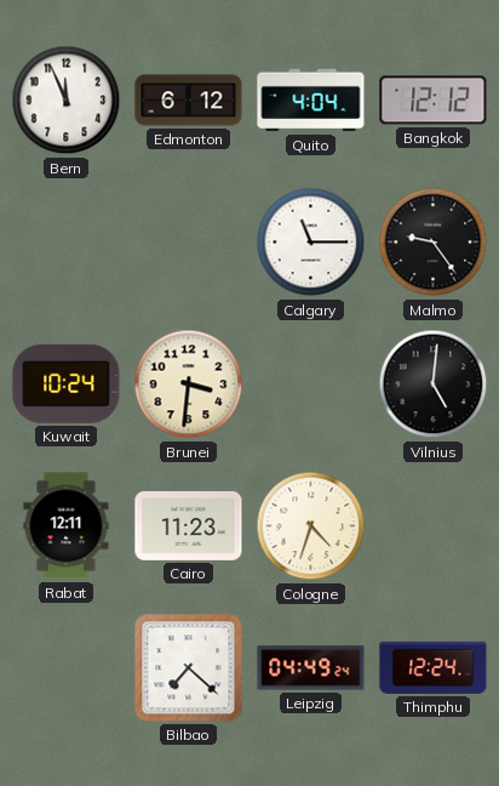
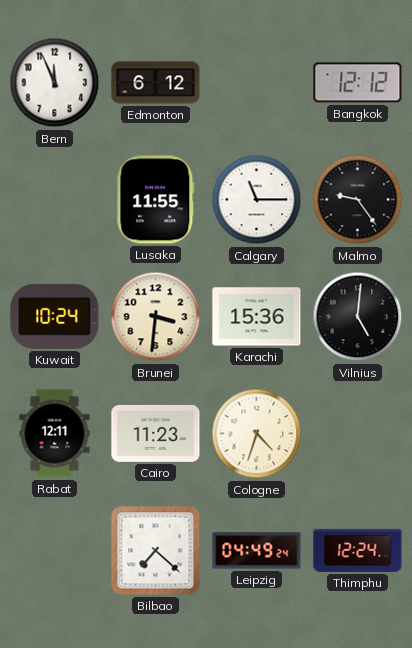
Quito: 4:04 -> none (311, 101)
Lusaka: none -> 11:55 (156, 200)
Karachi: none -> 15:36 (257, 317)
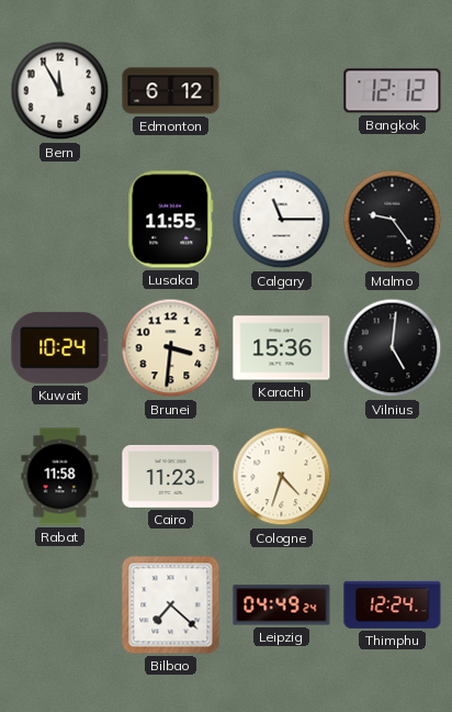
Bern: 11:56 -> 11:55 (60, 91)
Rabat: 12:11 -> 11:58 (60, 477)
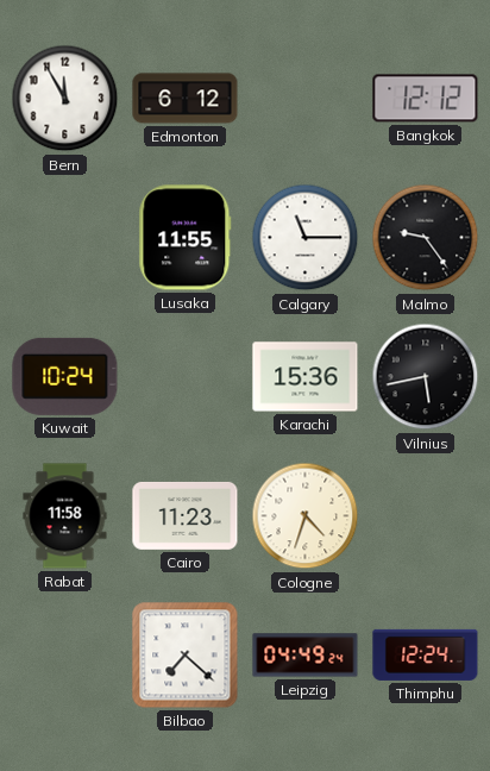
Brunei: 3:31 -> none (171, 348)
Vilnius: 5:01 -> 5:43 (426, 377)
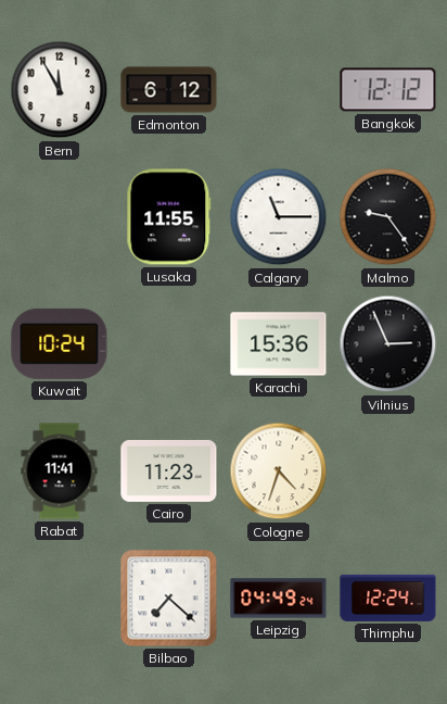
Vilnius: 5:43 -> 2:56 (388, 344)
Rabat: 11:58 -> 11:41 (60, 472)
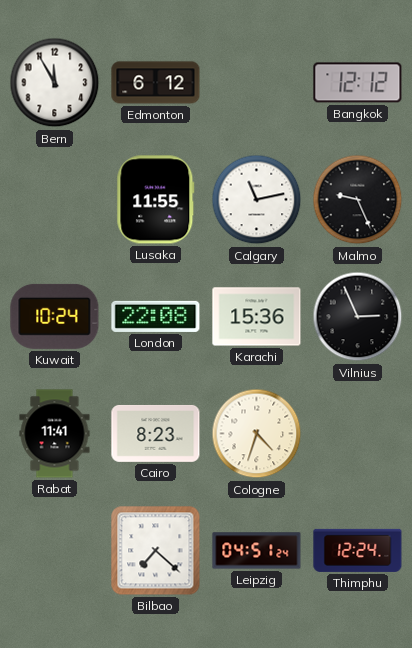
Calgary: 11:15 -> 11:13 (257, 200)
Malmo: 9:24 -> 9:26 (358, 200)
London: none -> 22:08 (156, 316)
Cairo: 11:23 -> 8:23 (156, 433)
Leipzig: 04:49 -> 04:51 (257, 551)
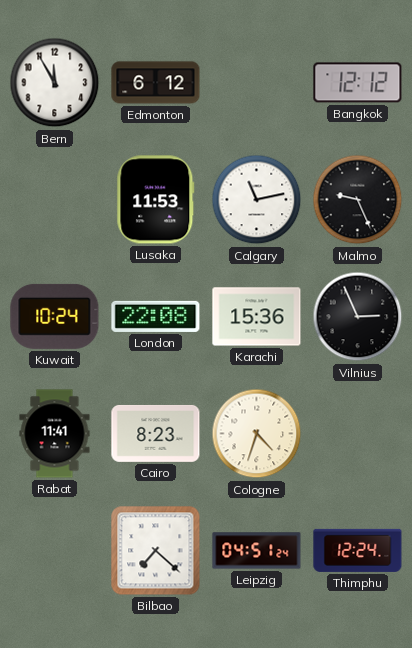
Lusaka: 11:55 -> 11:53 (156, 200)
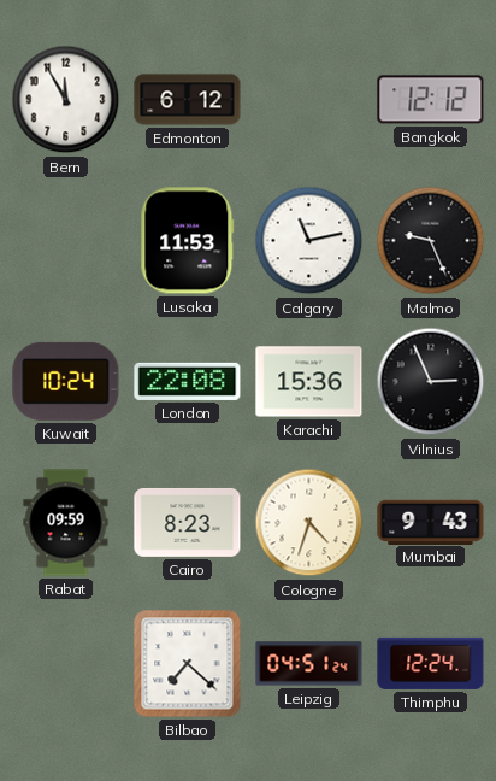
Rabat: 11:41 -> 09:59 (66, 523)
Mumbai: none -> 9:43 (431, 522)
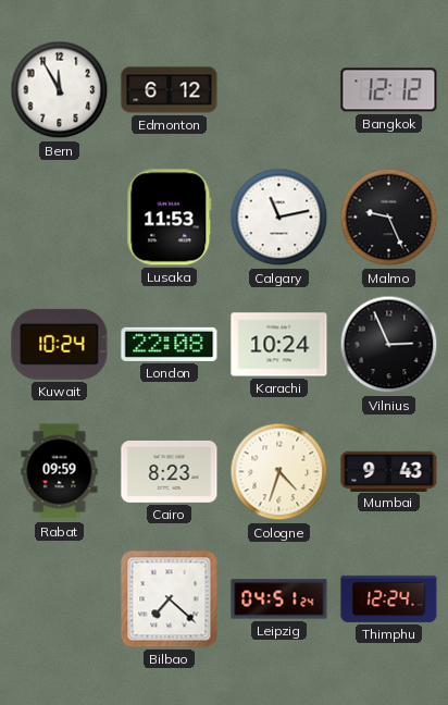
Karachi: 15:36 -> 10:24 (279, 345)
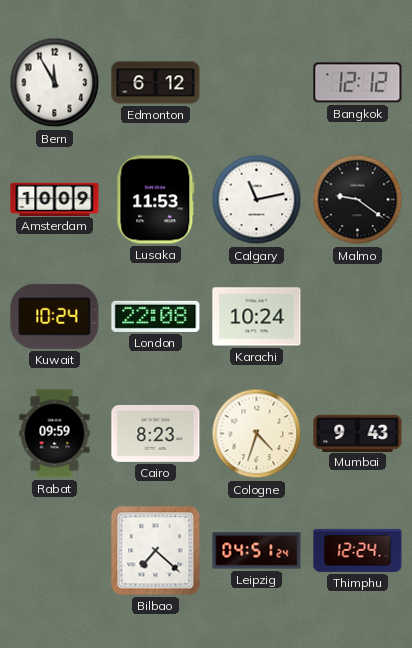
Amsterdam: none -> 10:09 (55, 199)
Malmo: 9:26 -> 9:21 (358, 200)
Vilnius: 2:56 -> none (389, 345)
